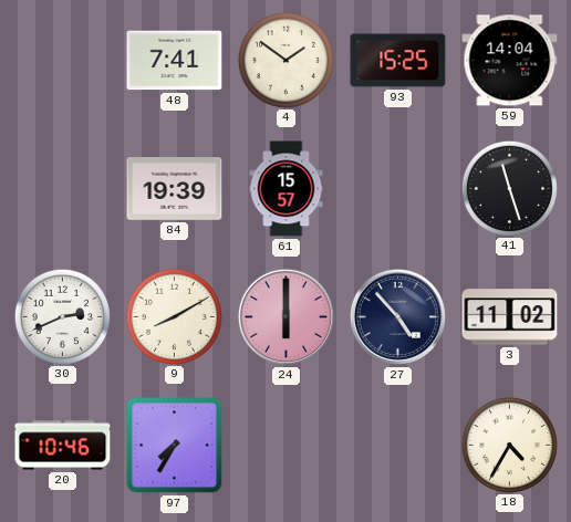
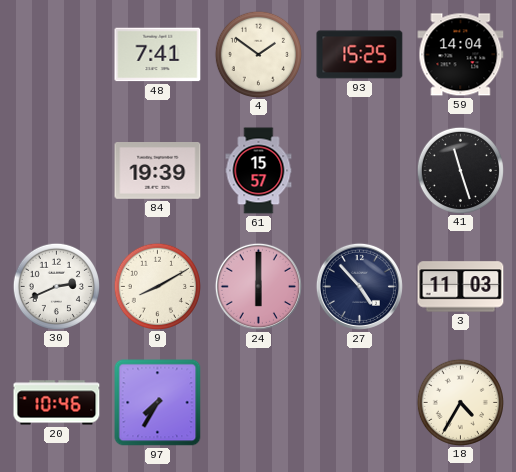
3: 11:02 -> 11:03 (461, 287)
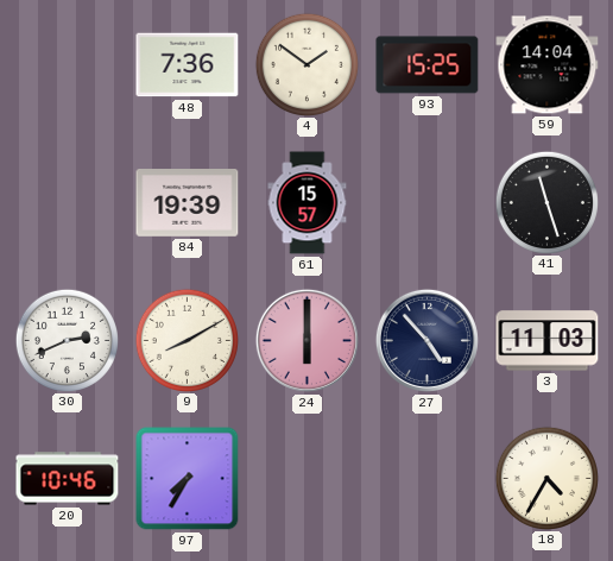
48: 7:41 -> 7:36 (188, 65)
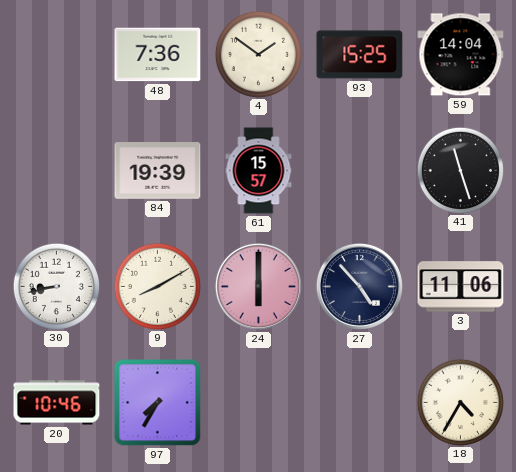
30: 2:41 -> 8:43 (56, 286)
3: 11:03 -> 11:06 (461, 287)
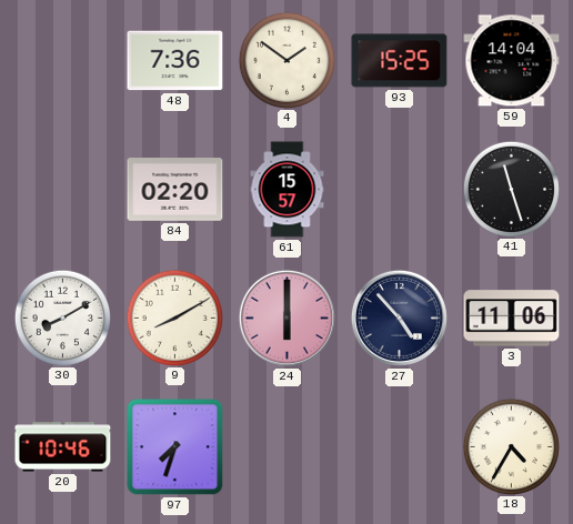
84: 19:39 -> 02:20 (175, 190)
30: 8:43 -> 8:10 (62, 318)
97: 7:35 -> 7:33 (175, 447)
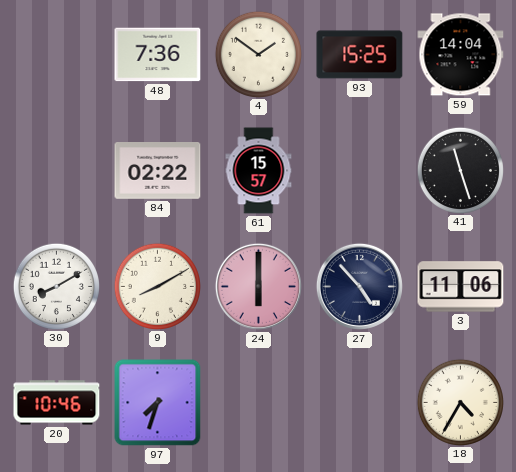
84: 02:20 -> 02:22 (158, 171)
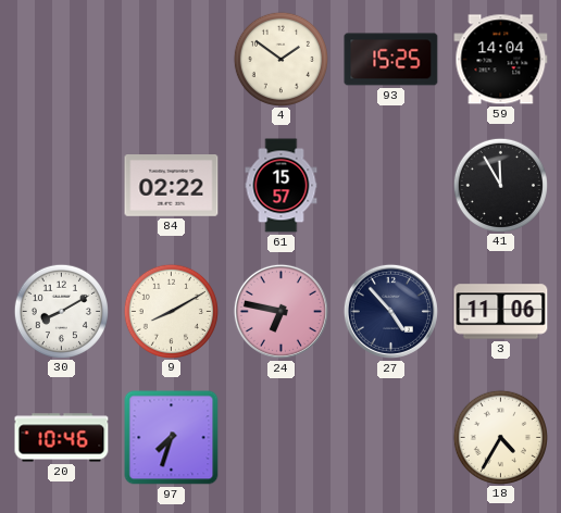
48: 7:36 -> none (158, 55)
41: 11:27 -> 11:55 (500, 185)
24: 6:00 -> 6:47 (280, 311)
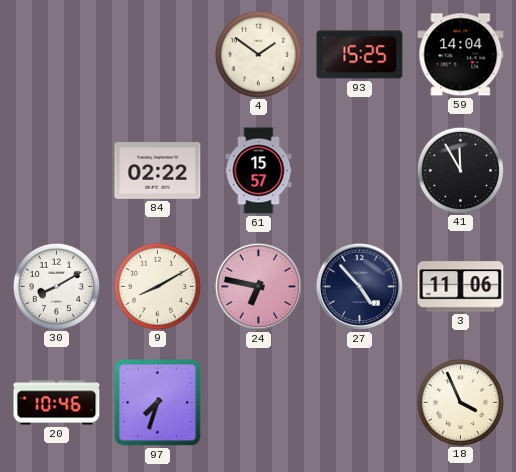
18: 4:35 -> 3:56 (460, 402)
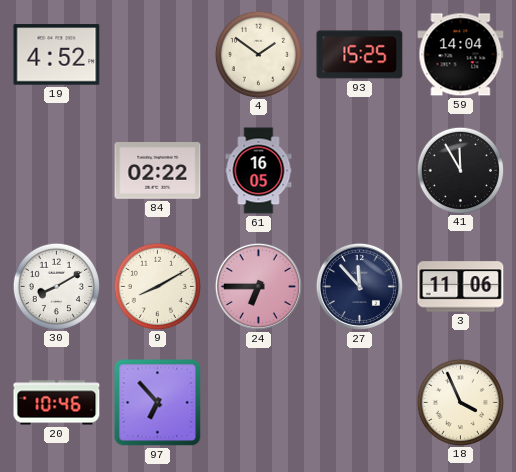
19: none -> 4:52 (57, 55)
61: 15:57 -> 16:05 (259, 171)
24: 6:47 -> 6:45 (258, 286)
27: 4:53 -> 11:53 (359, 286)
97: 7:33 -> 6:53 (158, 403)
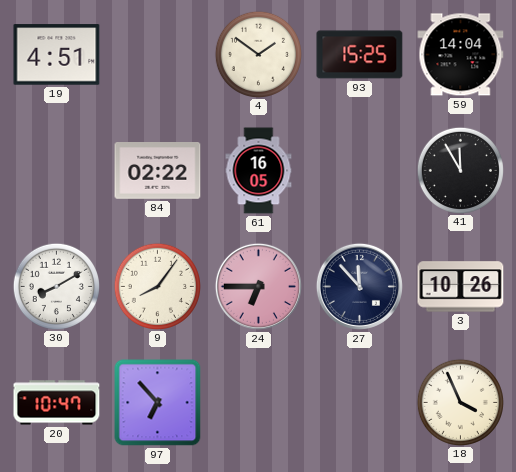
19: 4:52 -> 4:51 (57, 55)
9: 8:10 -> 8:06 (157, 286)
3: 11:06 -> 10:26 (461, 287)
20: 10:46 -> 10:47 (57, 403)
